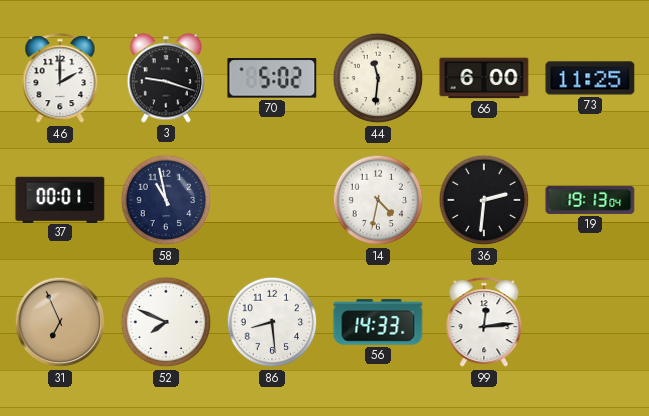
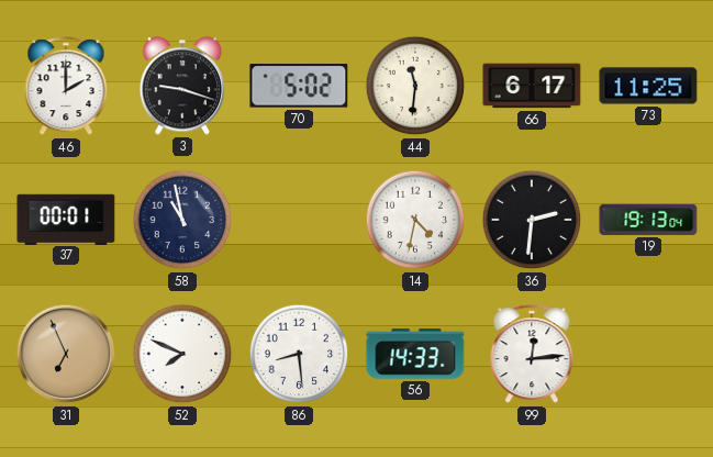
66: 6:00 -> 6:17 (532, 86)
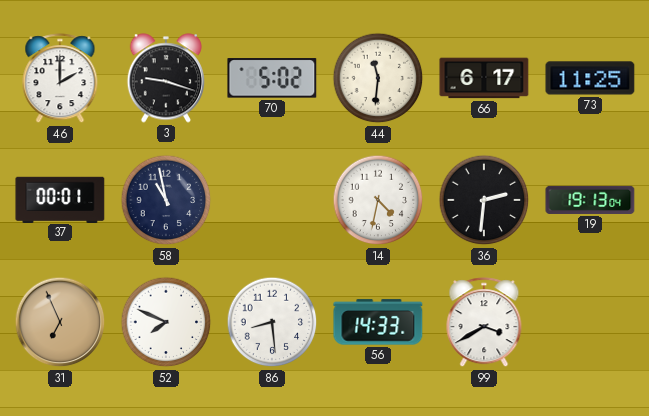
99: 12:14 -> 3:40 (484, 323)
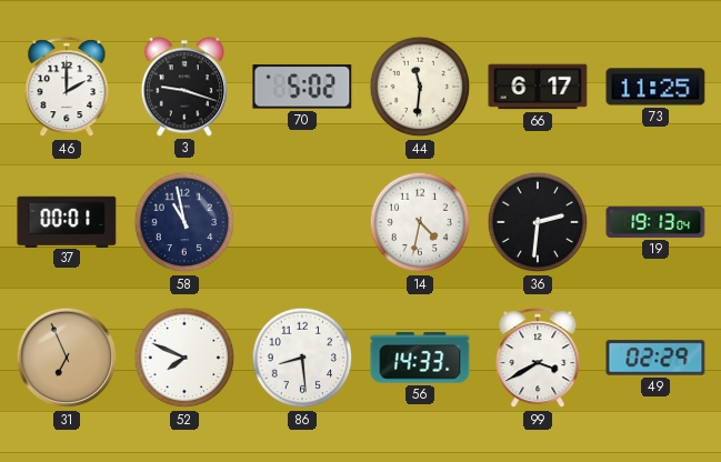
49: none -> 02:29 (655, 358)
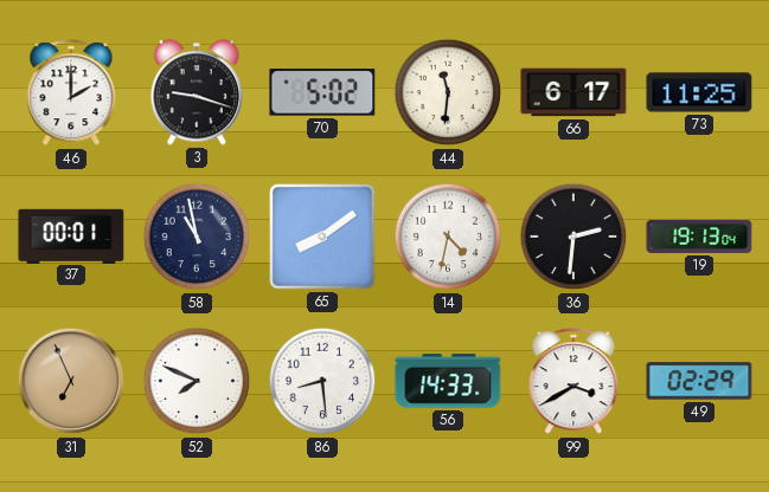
65: none -> 8:09 (322, 237)
